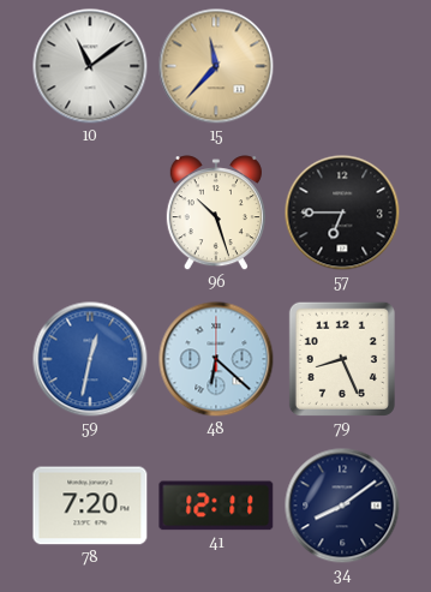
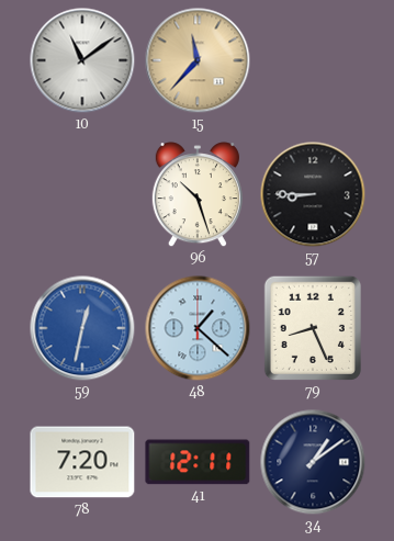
57: 6:45 -> 8:45 (313, 194)
48: 6:22 -> 1:22 (198, 328)
34: 8:09 -> 1:09 (313, 462)
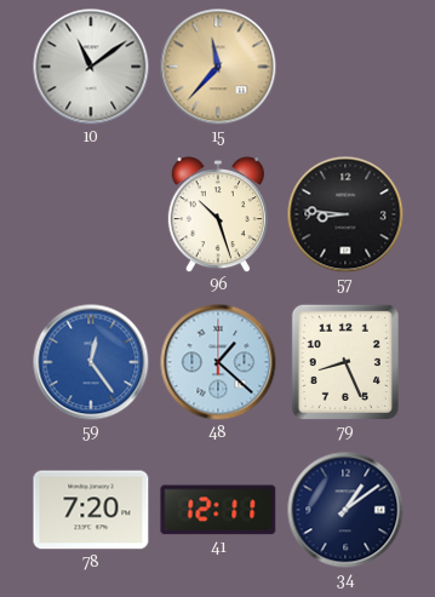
57: 8:45 -> 8:46 (345, 214)
59: 12:32 -> 12:24 (91, 362)
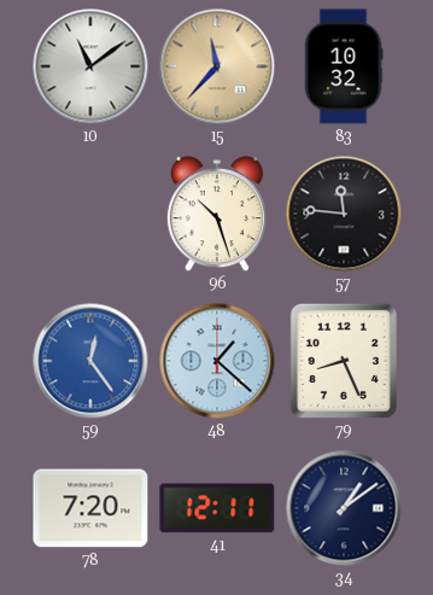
83: none -> 10:32 (344, 66)
57: 8:46 -> 11:46 (344, 214)
